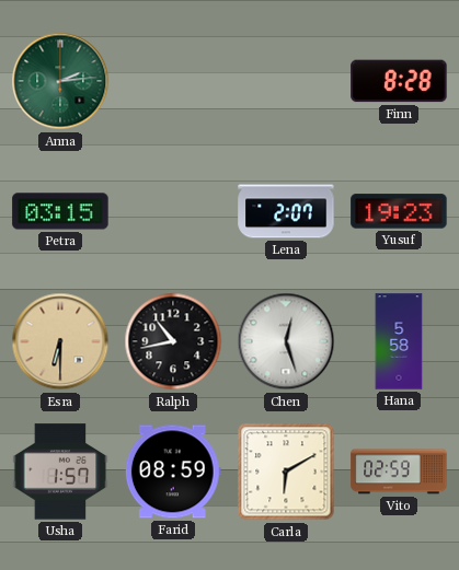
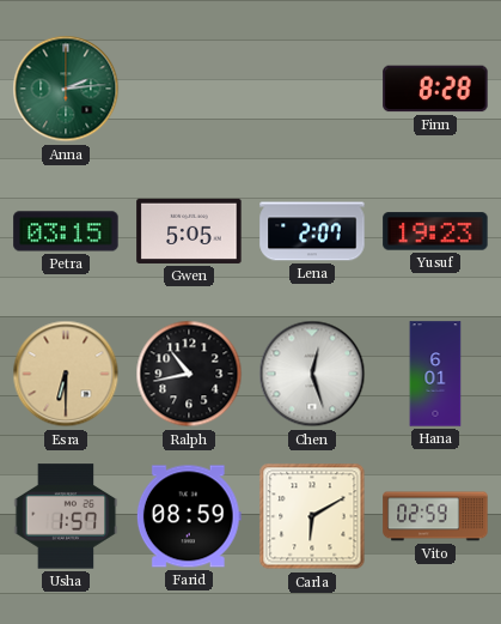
Gwen: none -> 5:05 (189, 231)
Hana: 5:58 -> 6:01 (435, 374)
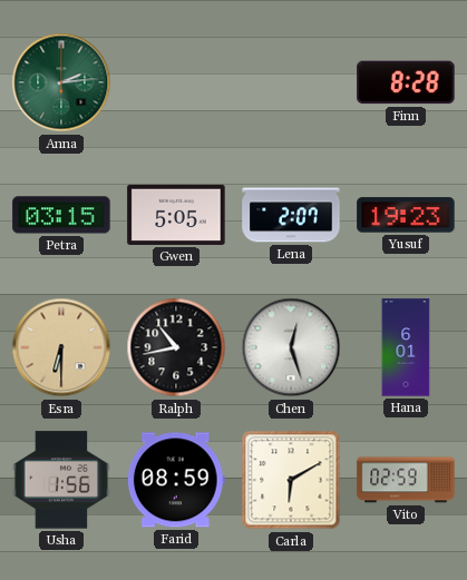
Usha: 1:57 -> 1:56 (61, 480)
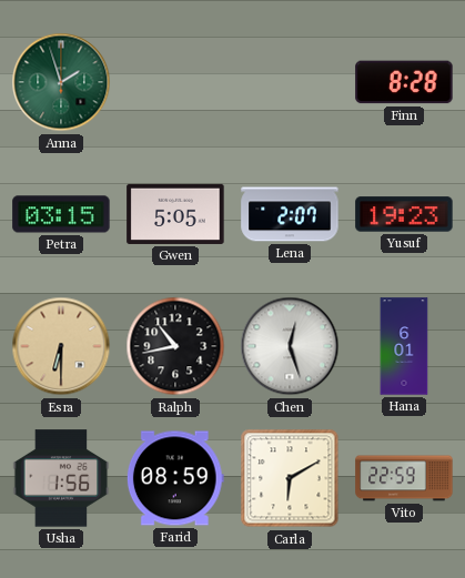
Anna: 2:14 -> 1:57 (61, 82)
Vito: 02:59 -> 22:59 (404, 478)
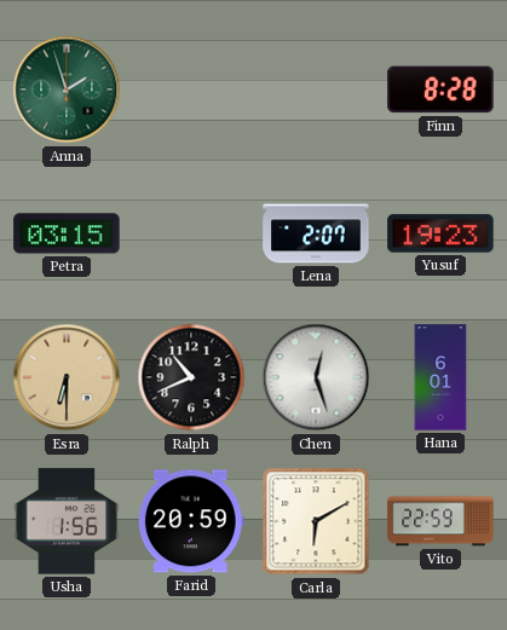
Gwen: 5:05 -> none (175, 214)
Ralph: 10:43 -> 10:41 (191, 377)
Farid: 08:59 -> 20:59 (191, 521)
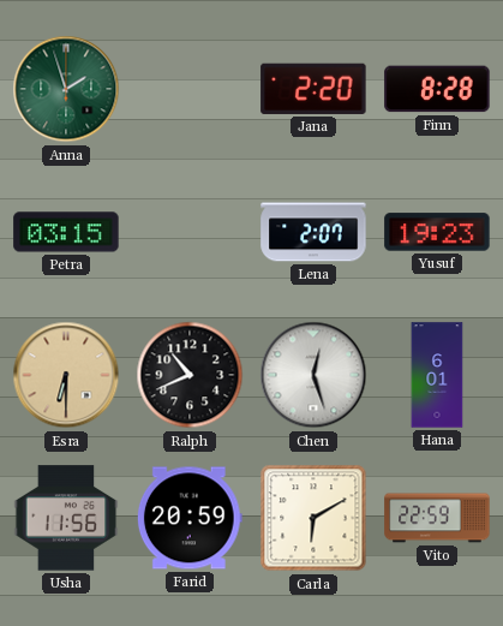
Jana: none -> 2:20 (313, 89)
Usha: 1:56 -> 11:56 (66, 518)
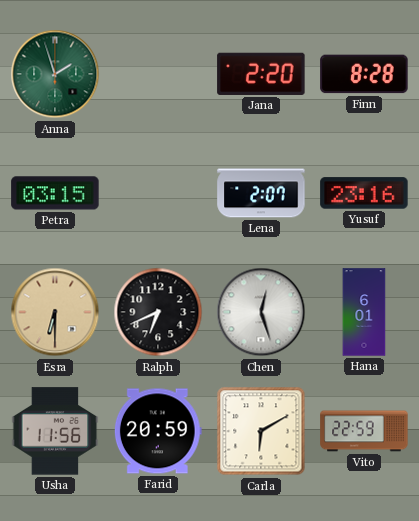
Yusuf: 19:23 -> 23:16 (364, 193)
Ralph: 10:41 -> 6:41 (158, 312)
